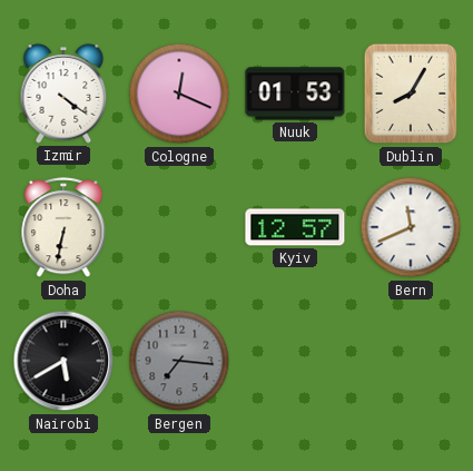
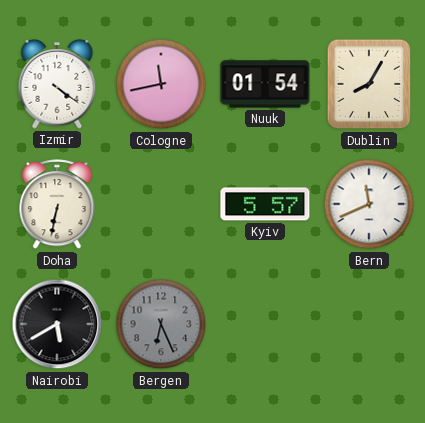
Cologne: 12:19 -> 11:43 (161, 84)
Nuuk: 01:53 -> 01:54 (265, 84)
Kyiv: 12:57 -> 5:57 (265, 204)
Bergen: 7:16 -> 6:26 (161, 324)
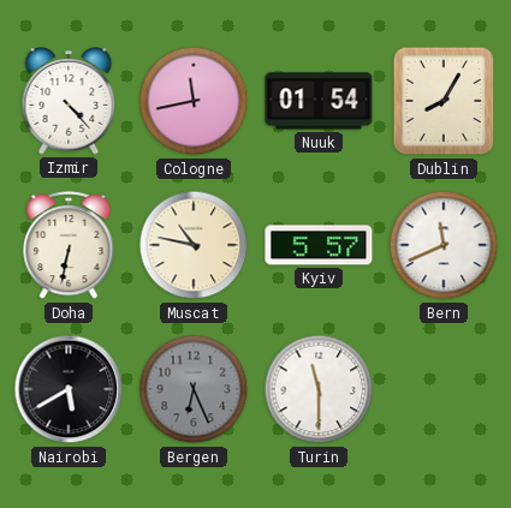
Izmir: 4:21 -> 4:23 (69, 101)
Muscat: none -> 10:47 (194, 245)
Turin: none -> 11:30 (319, 389)
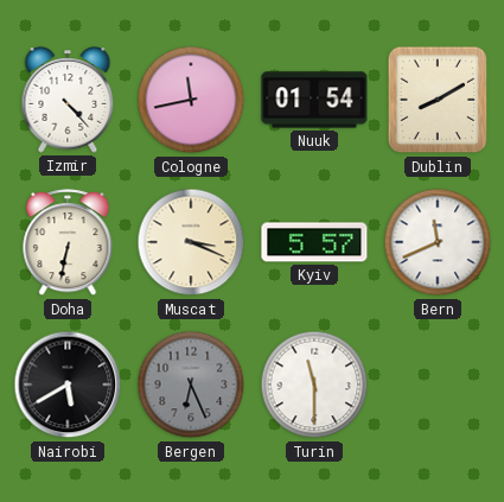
Dublin: 8:05 -> 8:10 (438, 100)
Muscat: 10:47 -> 3:19 (191, 242)
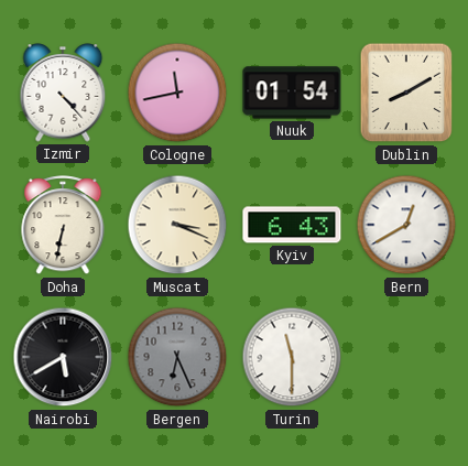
Kyiv: 5:57 -> 6:43 (292, 225)
Bern: 11:41 -> 12:40 (406, 225)
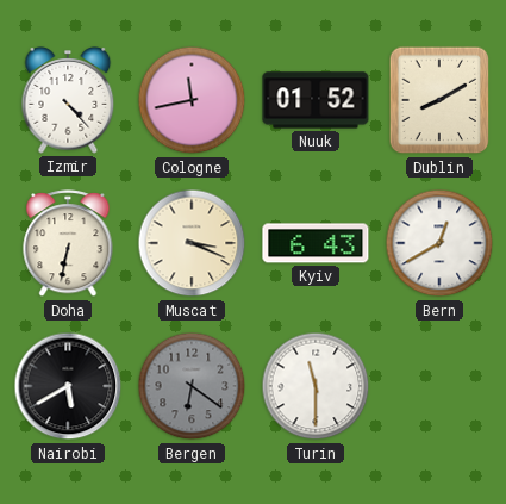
Nuuk: 01:54 -> 01:52 (316, 100)
Bergen: 6:26 -> 6:21 (192, 386)
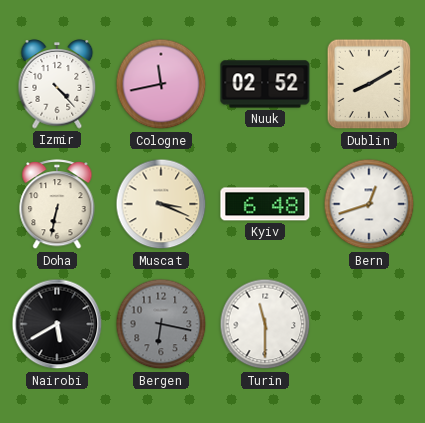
Nuuk: 01:52 -> 02:52 (265, 84)
Kyiv: 6:43 -> 6:48 (265, 204)
Bern: 12:40 -> 12:42 (369, 204)
Bergen: 6:21 -> 6:17 (161, 324)
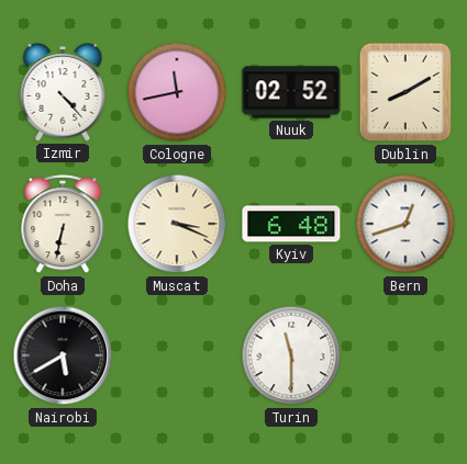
Bergen: 6:17 -> none (161, 324)
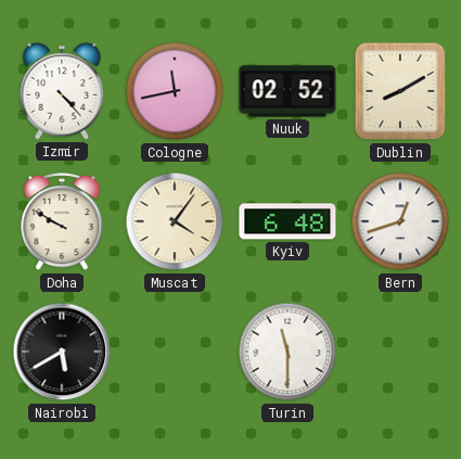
Doha: 6:32 -> 9:50 (62, 222)
Muscat: 3:19 -> 4:06 (175, 221)
